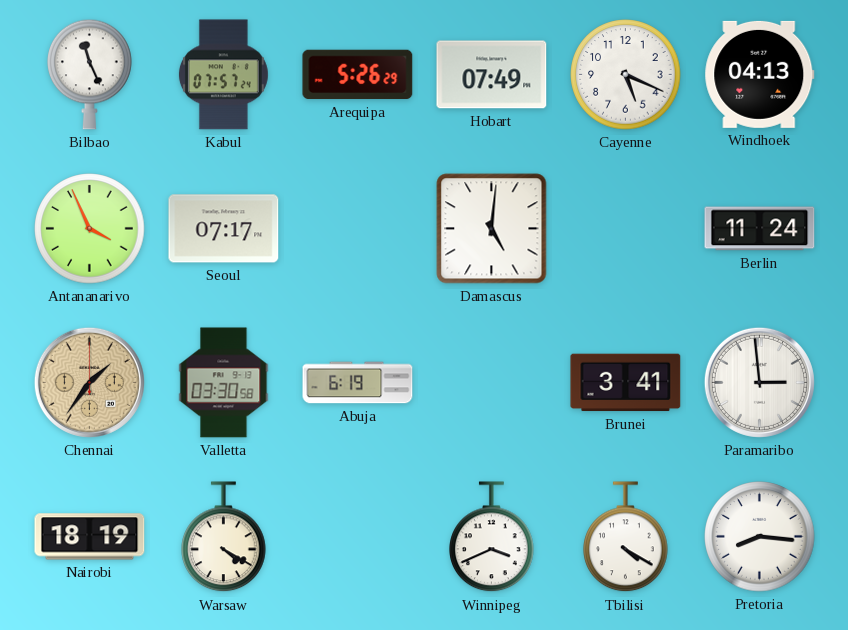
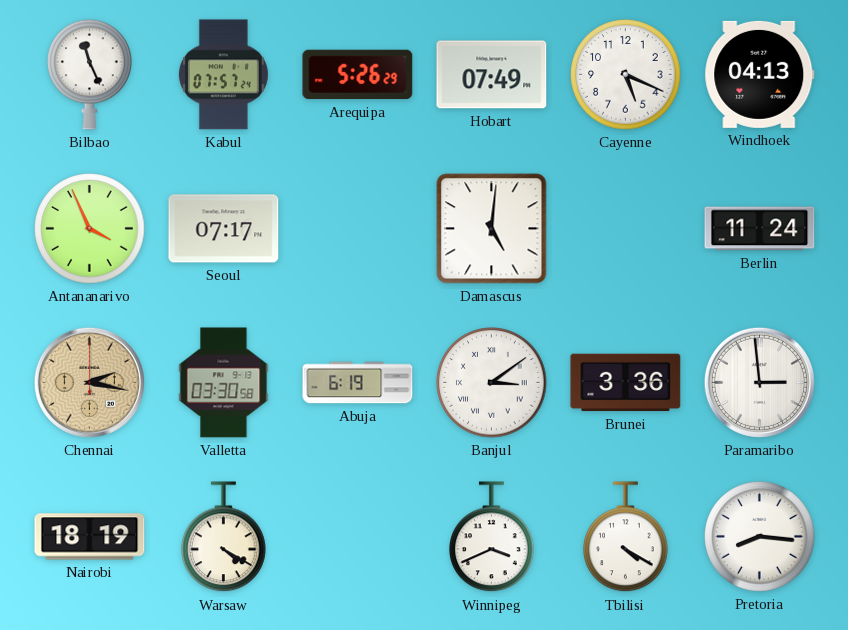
Chennai: 1:36 -> 2:17 (89, 382)
Banjul: none -> 3:09 (492, 383)
Brunei: 3:41 -> 3:36 (626, 383)
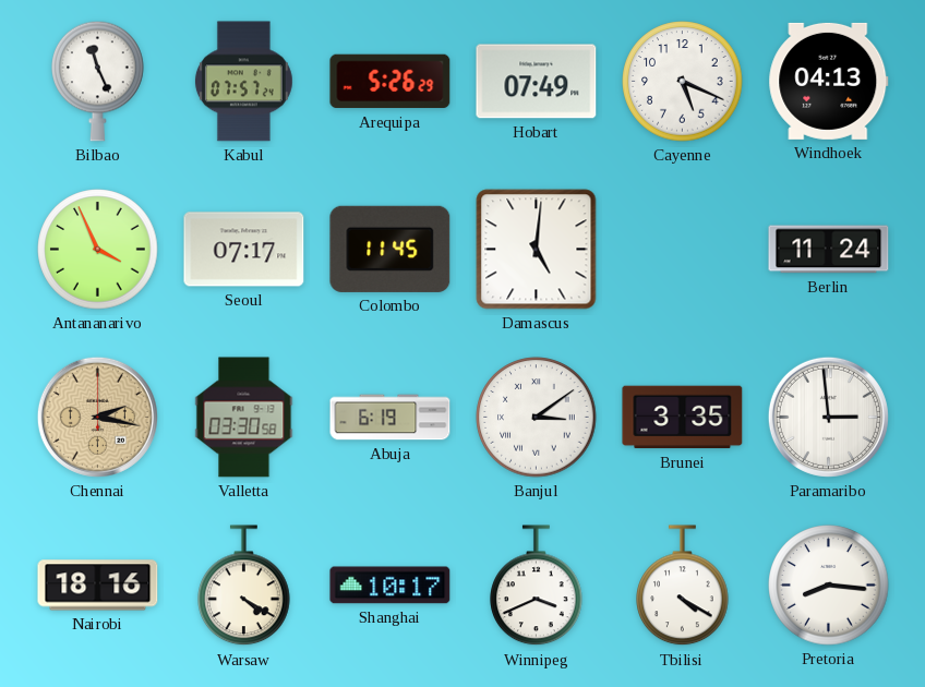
Colombo: none -> 11:45 (391, 249)
Brunei: 3:36 -> 3:35 (683, 418)
Nairobi: 18:19 -> 18:16 (98, 586)
Shanghai: none -> 10:17 (391, 586)
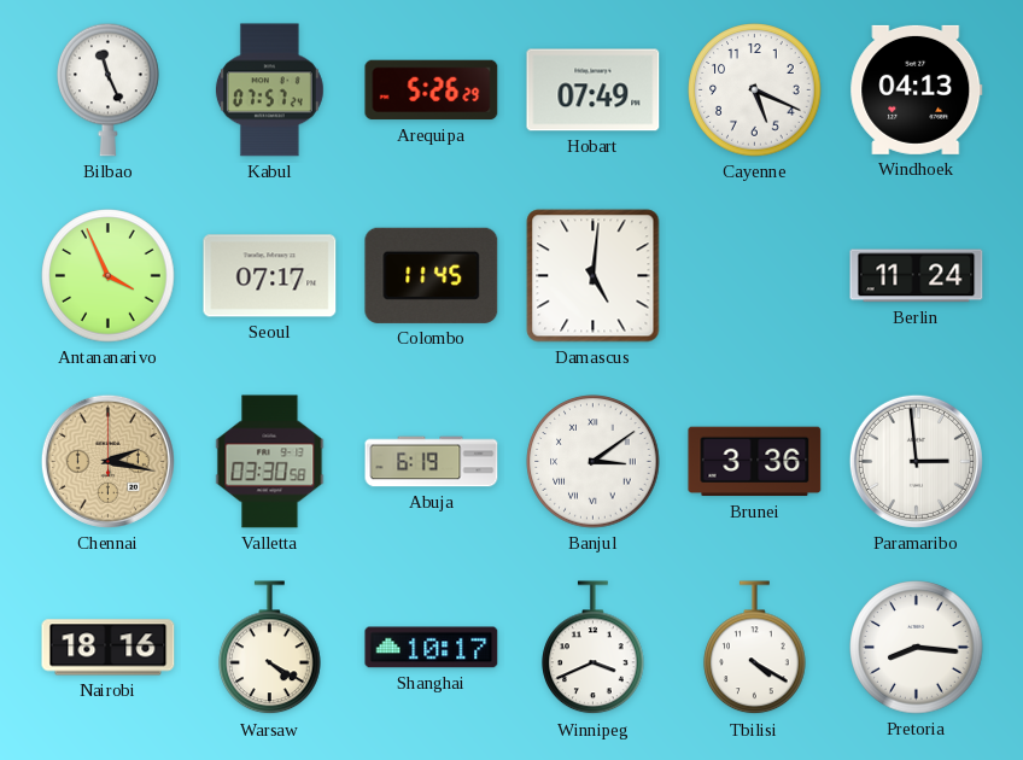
Brunei: 3:35 -> 3:36 (755, 462)
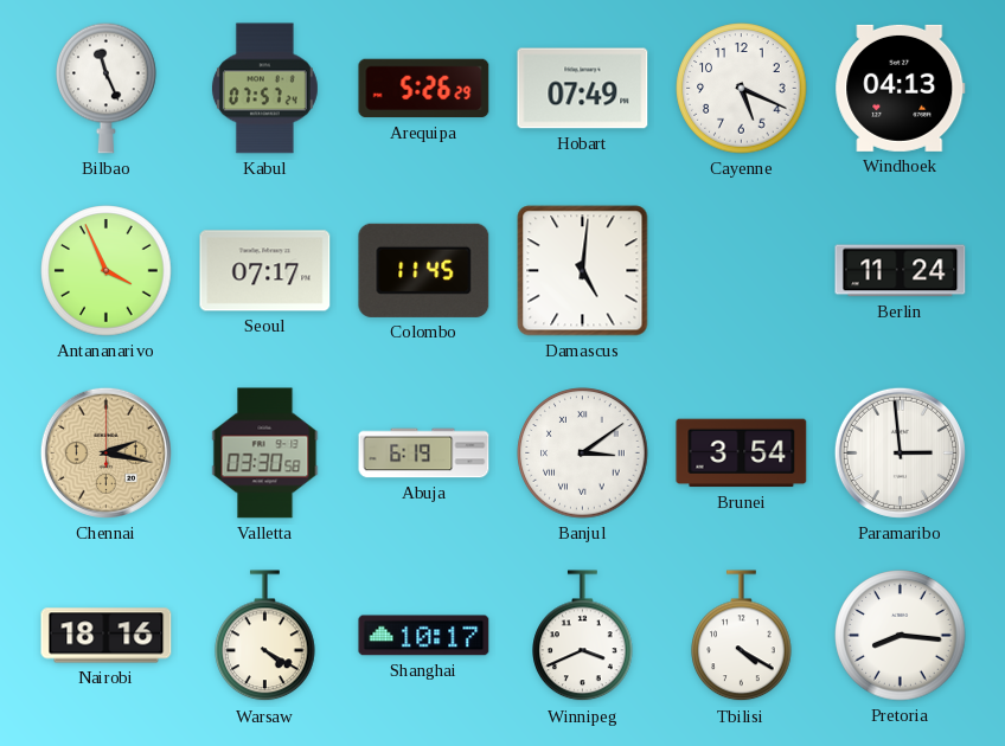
Brunei: 3:36 -> 3:54 (742, 454)
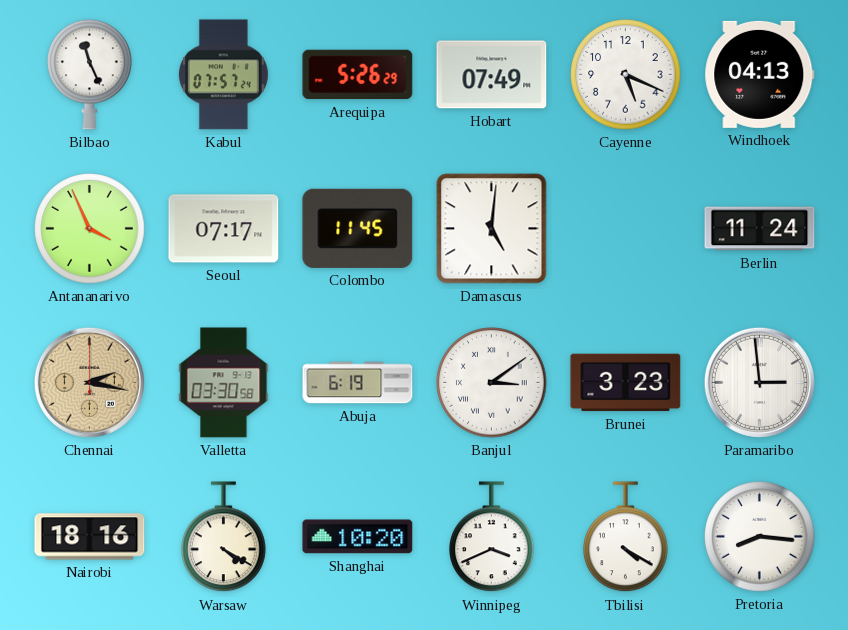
Brunei: 3:54 -> 3:23 (626, 383)
Shanghai: 10:17 -> 10:20 (358, 537)
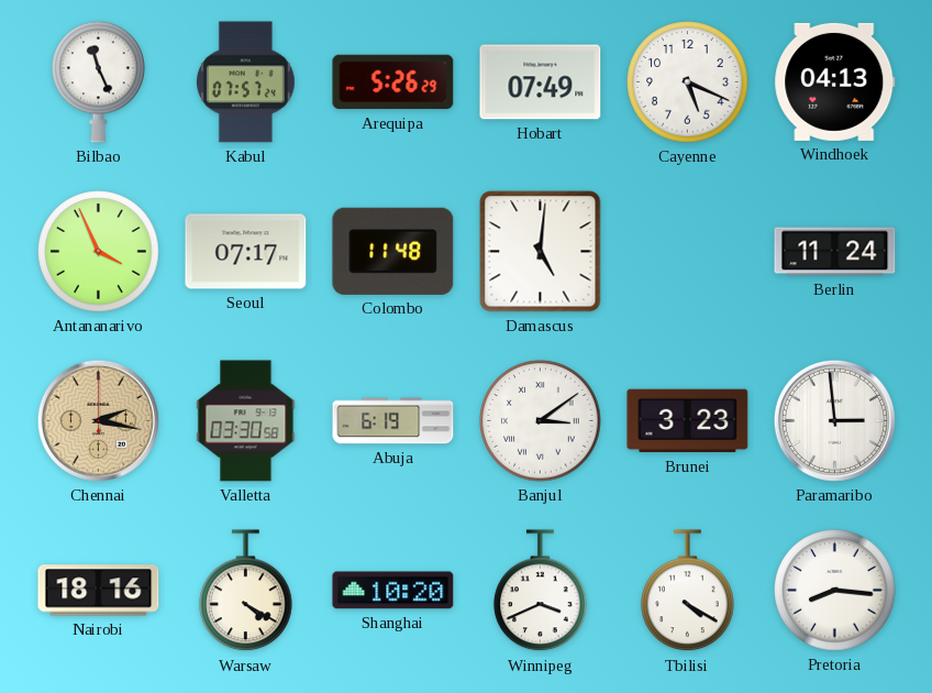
Colombo: 11:45 -> 11:48 (393, 251)
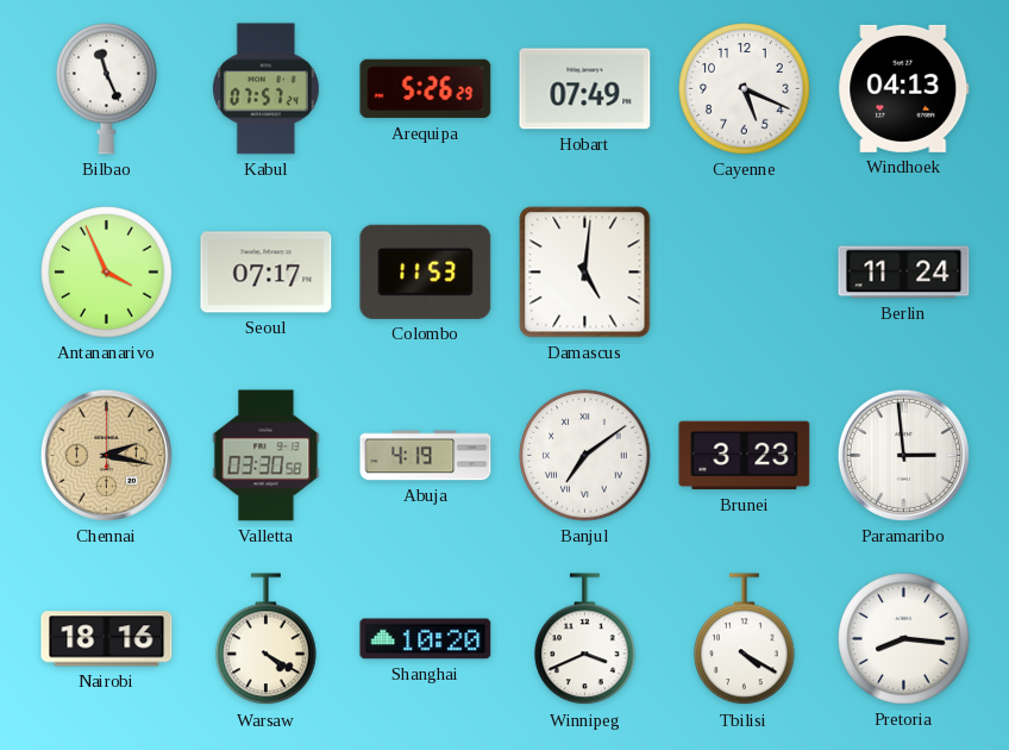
Colombo: 11:48 -> 11:53 (426, 271)
Abuja: 6:19 -> 4:19 (426, 456)
Banjul: 3:09 -> 7:09 (585, 456)
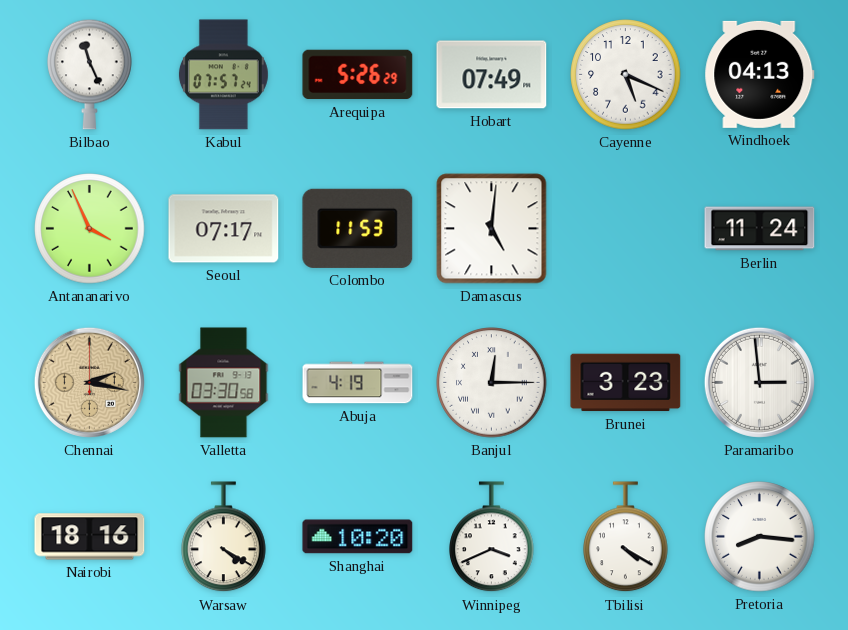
Banjul: 7:09 -> 12:15 (492, 383)
